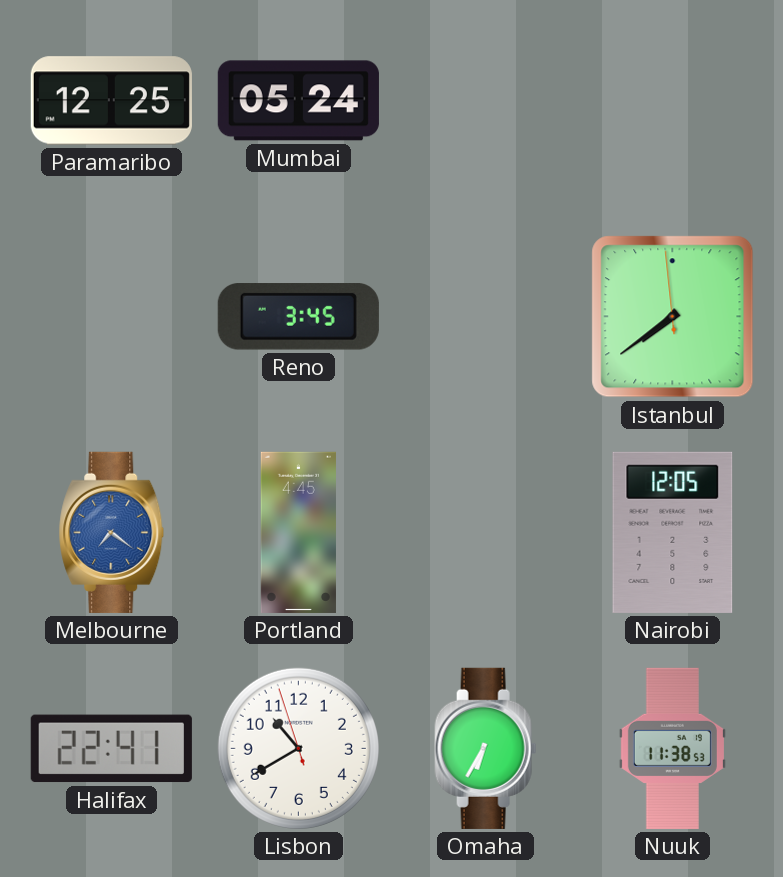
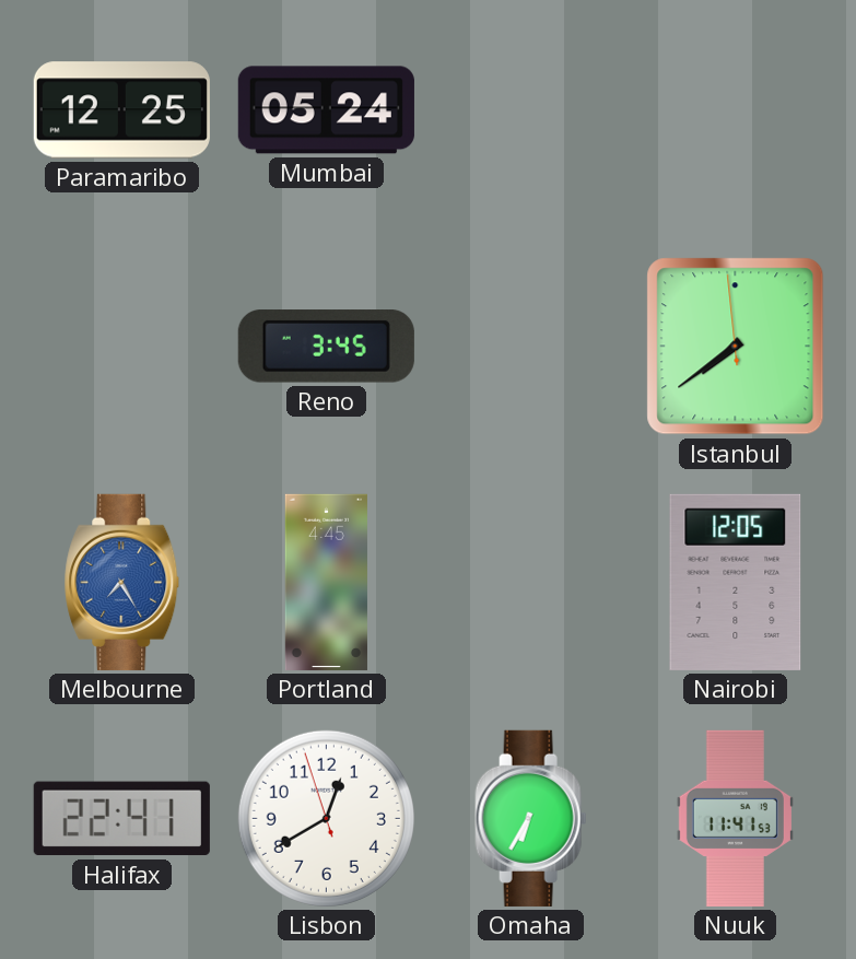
Melbourne: 7:21 -> 7:25 (122, 582)
Lisbon: 10:39 -> 12:39 (326, 818)
Nuuk: 11:38 -> 11:41 (735, 818)
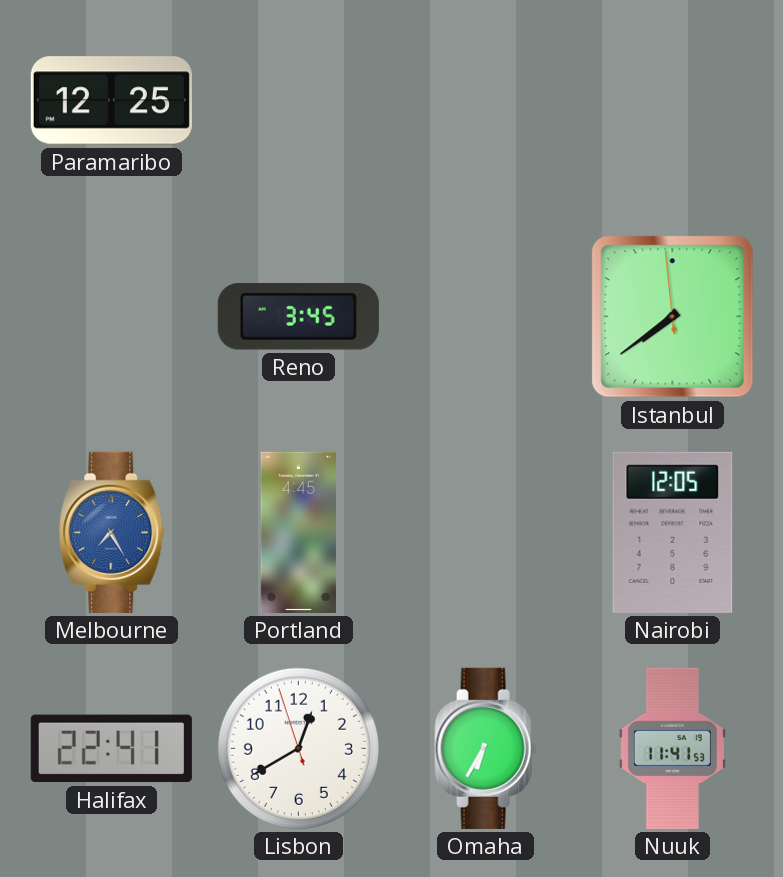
Mumbai: 05:24 -> none (326, 110)
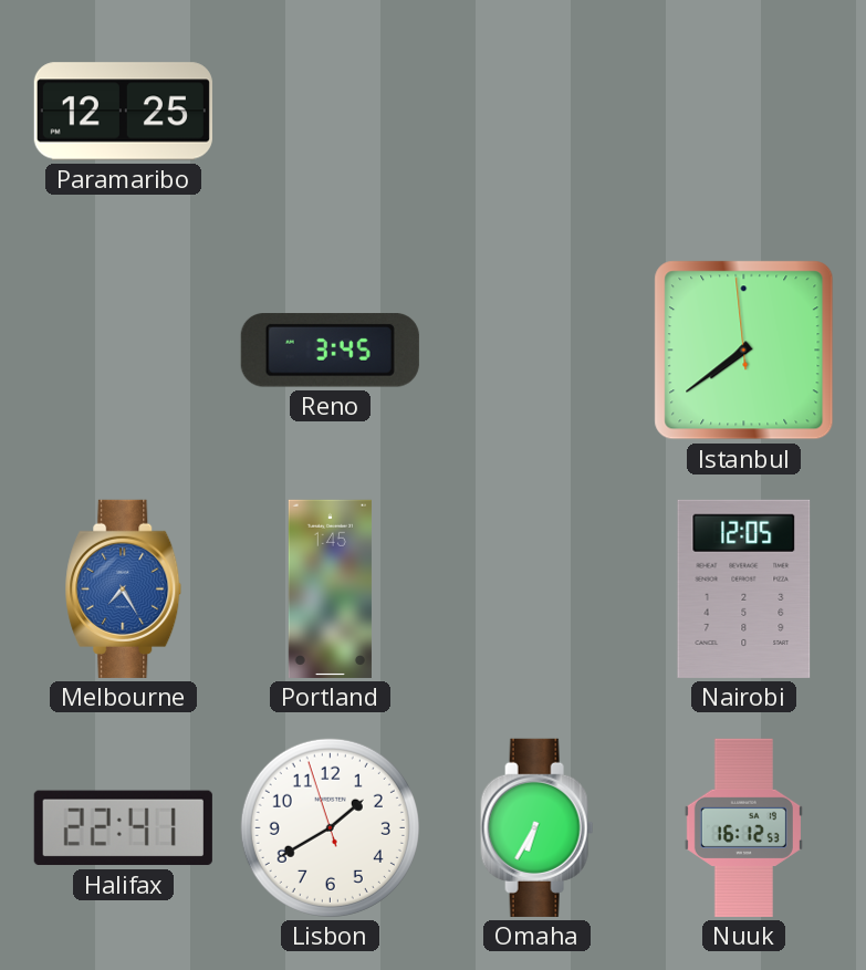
Portland: 4:45 -> 1:45 (330, 588)
Lisbon: 12:39 -> 1:39 (330, 827)
Nuuk: 11:41 -> 16:12 (743, 827)
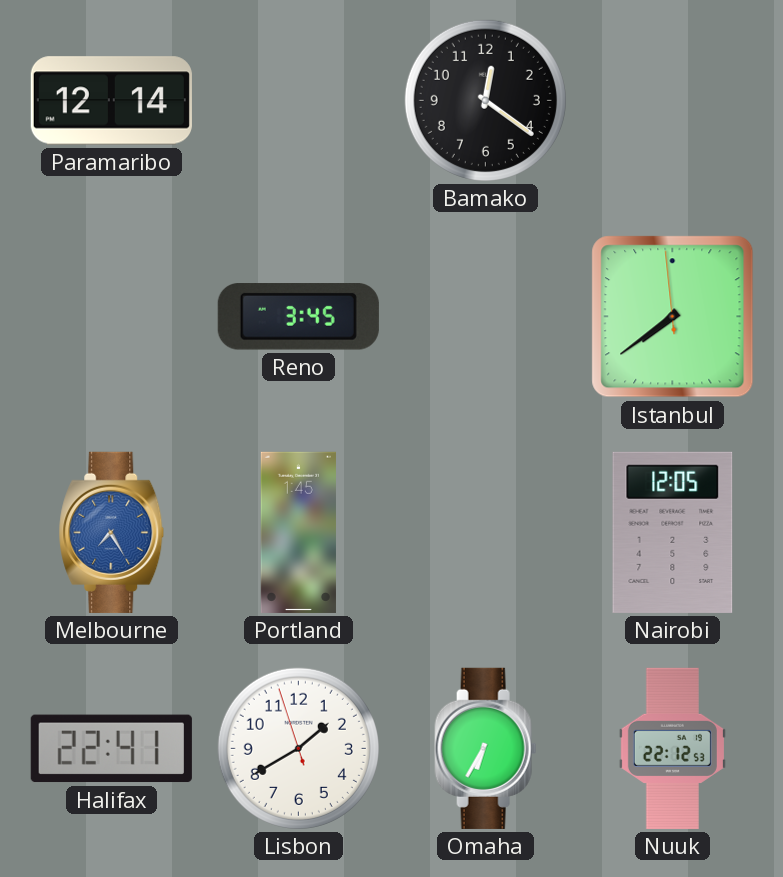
Paramaribo: 12:25 -> 12:14 (111, 101)
Bamako: none -> 12:21 (485, 100)
Nuuk: 16:12 -> 22:12 (672, 748)
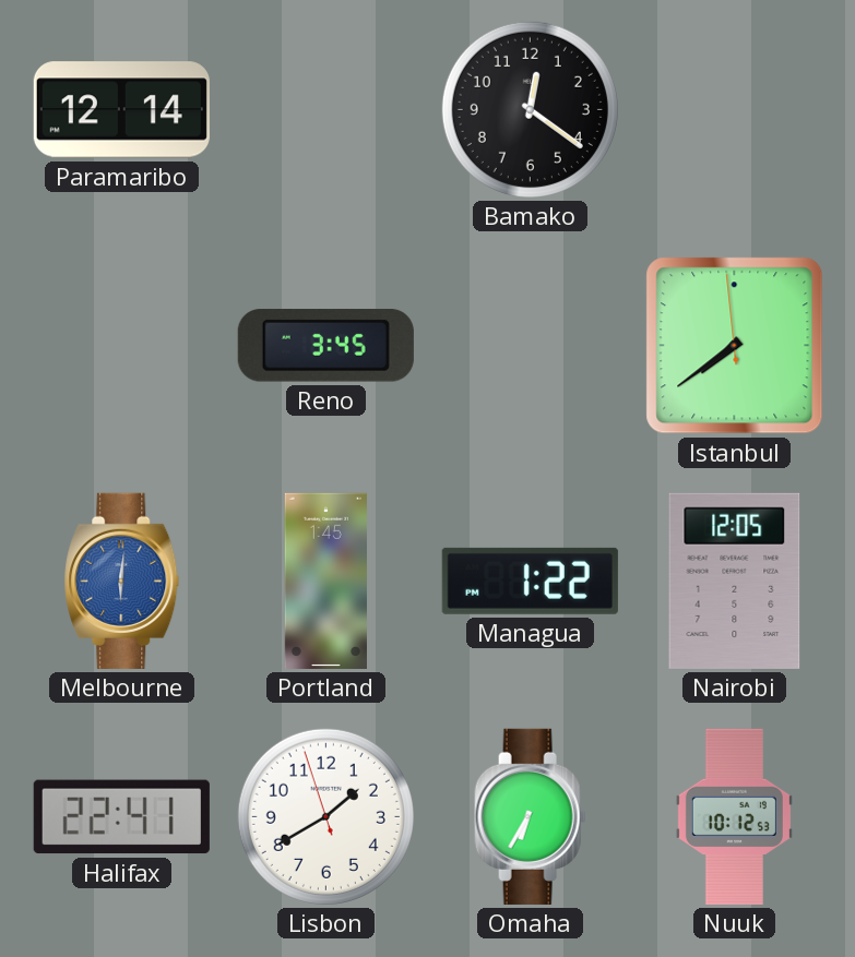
Melbourne: 7:25 -> 6:01 (122, 581)
Managua: none -> 1:22 (530, 581)
Nuuk: 22:12 -> 10:12 (734, 816)
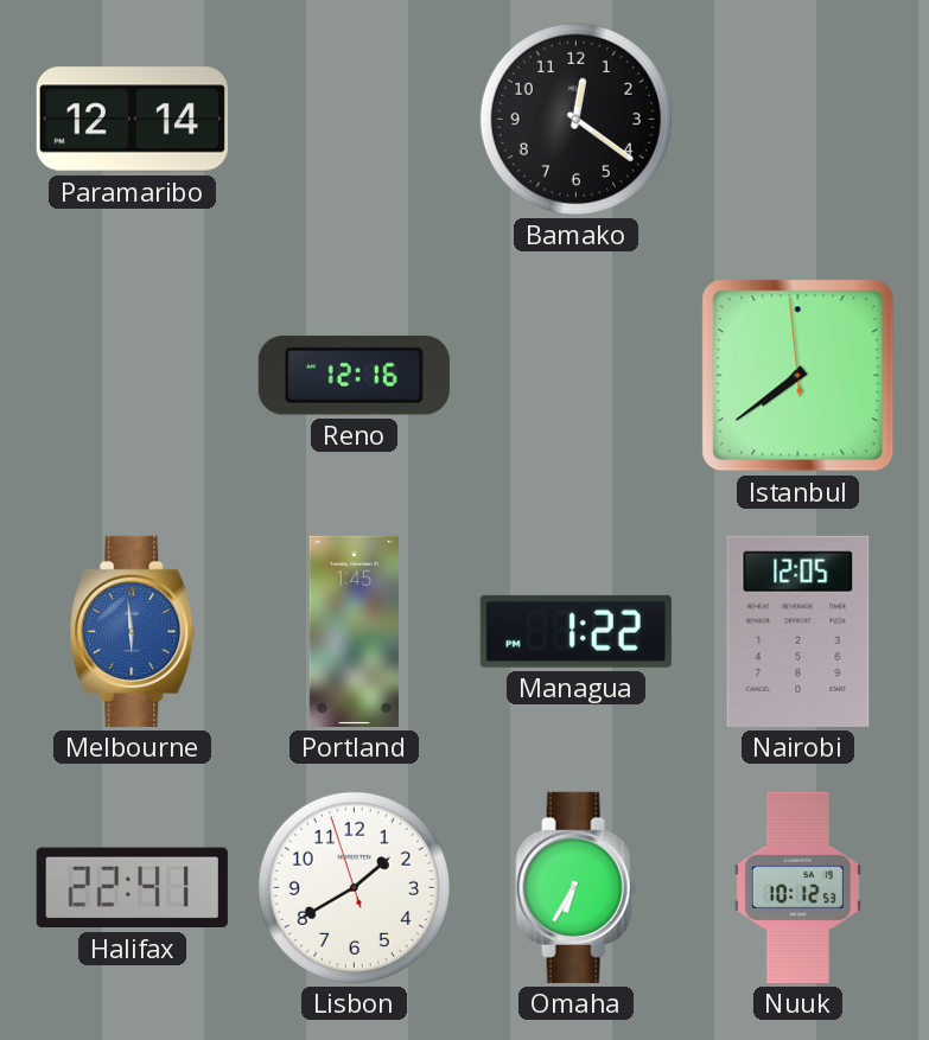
Reno: 3:45 -> 12:16 (354, 376)
Melbourne: 6:01 -> 5:59 (133, 631)
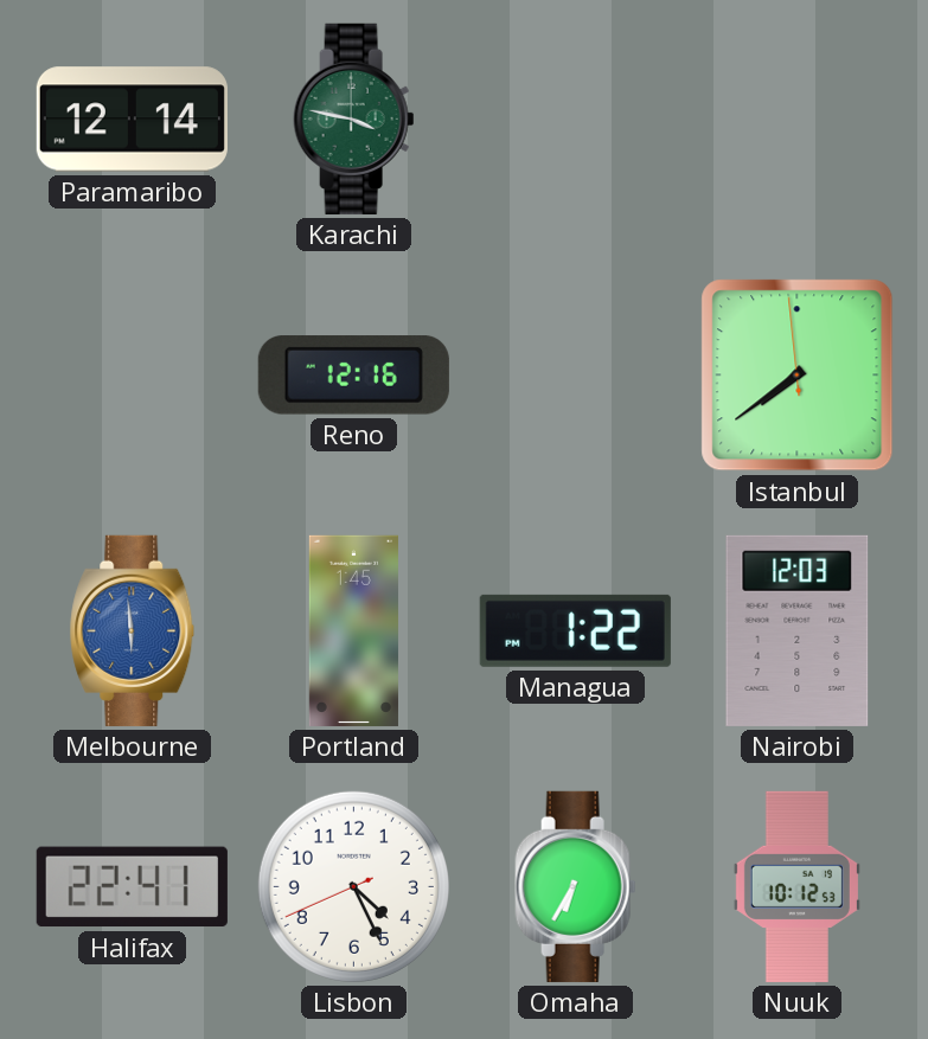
Karachi: none -> 3:47 (354, 118)
Bamako: 12:21 -> none (575, 119)
Nairobi: 12:05 -> 12:03 (798, 630)
Lisbon: 1:39 -> 4:25 (353, 886)
